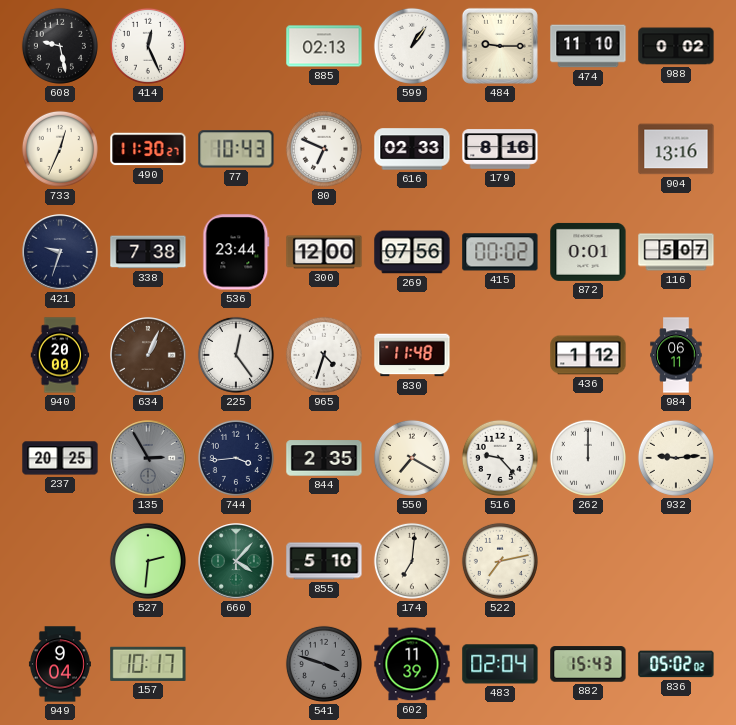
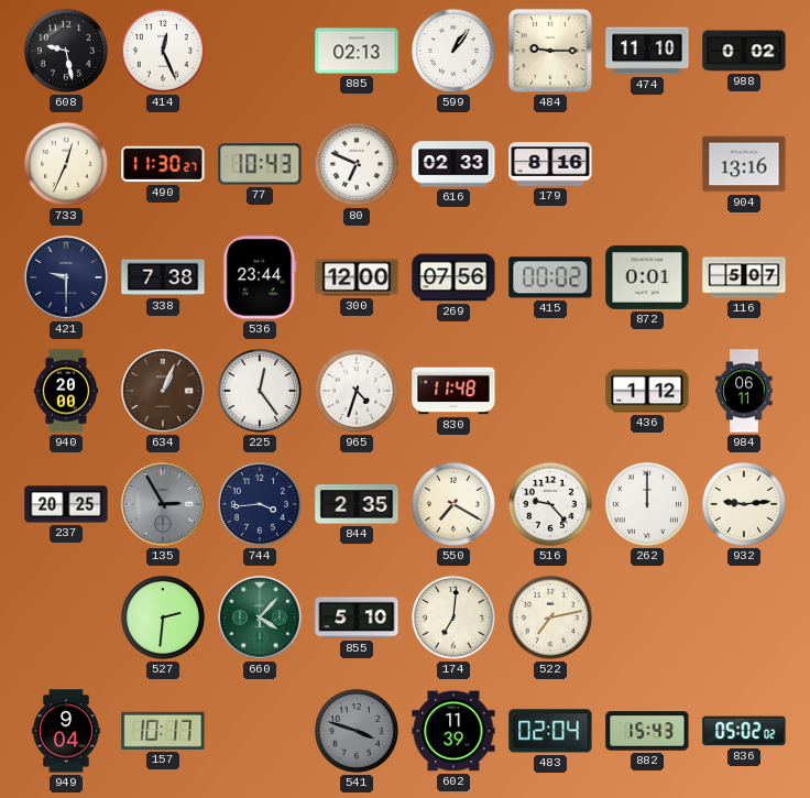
421: 9:33 -> 9:30 (66, 277)
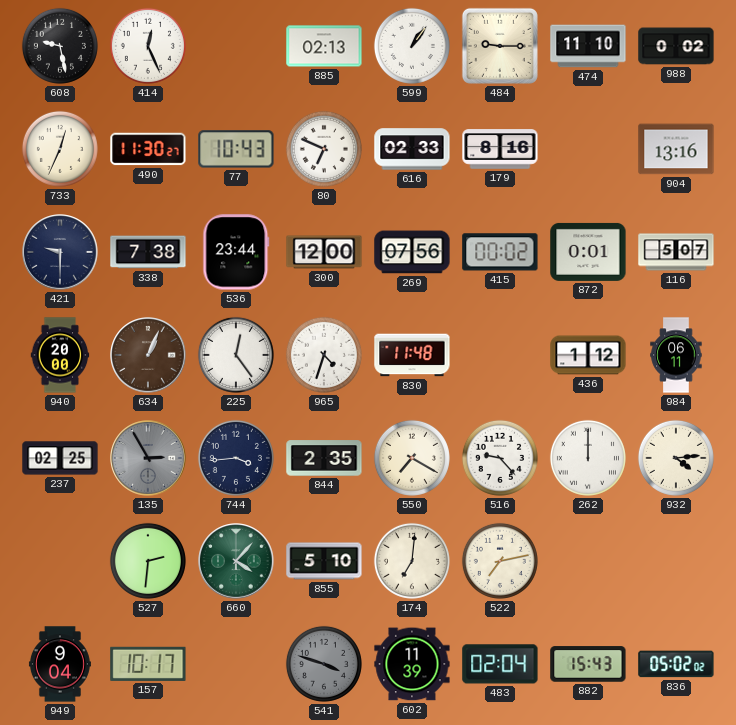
237: 20:25 -> 02:25 (60, 458)
932: 9:14 -> 4:14 (676, 458)
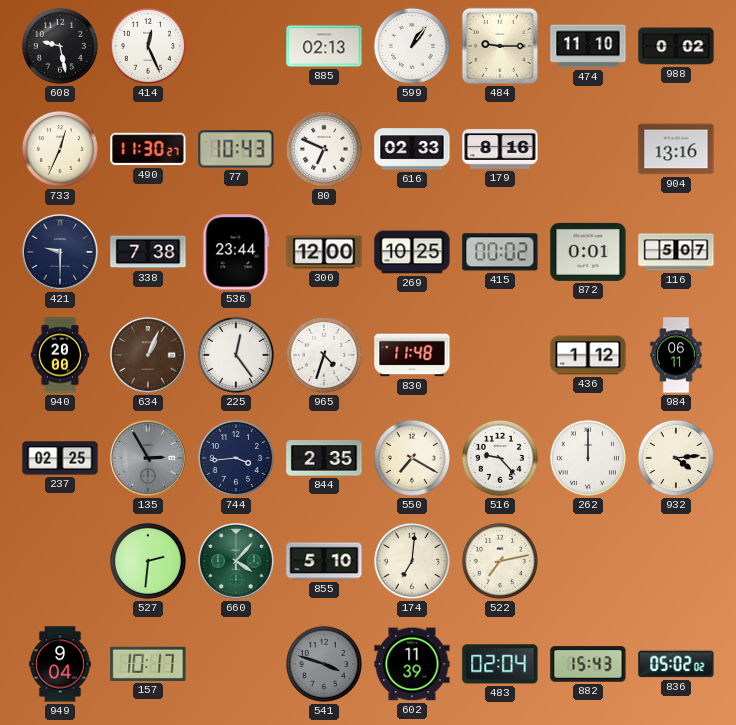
269: 07:56 -> 10:25 (412, 252)
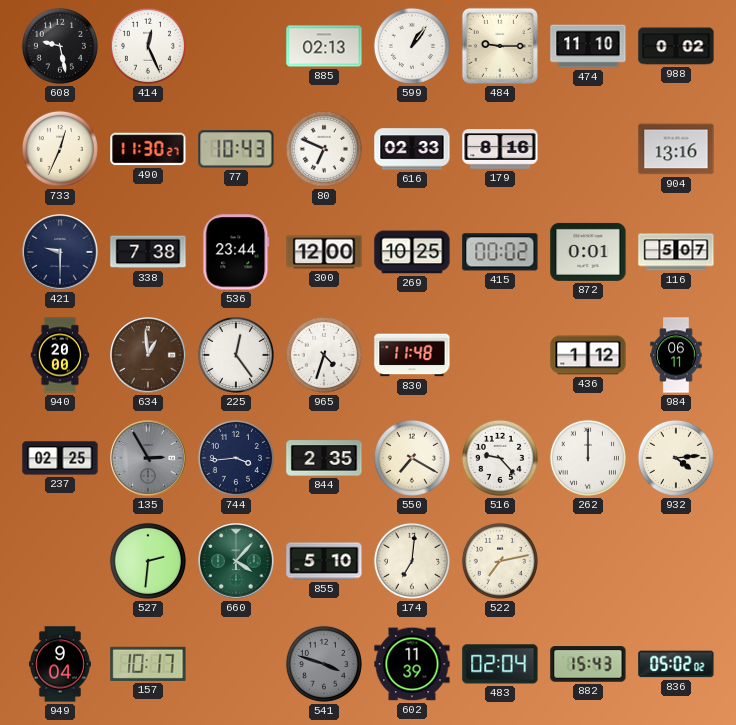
634: 1:04 -> 12:59 (148, 355)
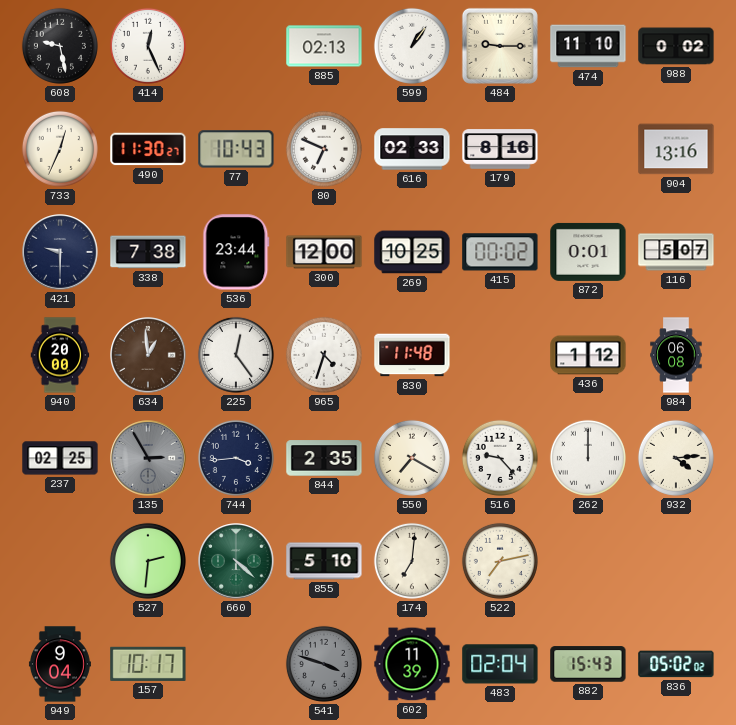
984: 06:11 -> 06:08 (676, 355)
660: 4:07 -> 4:22 (236, 561)
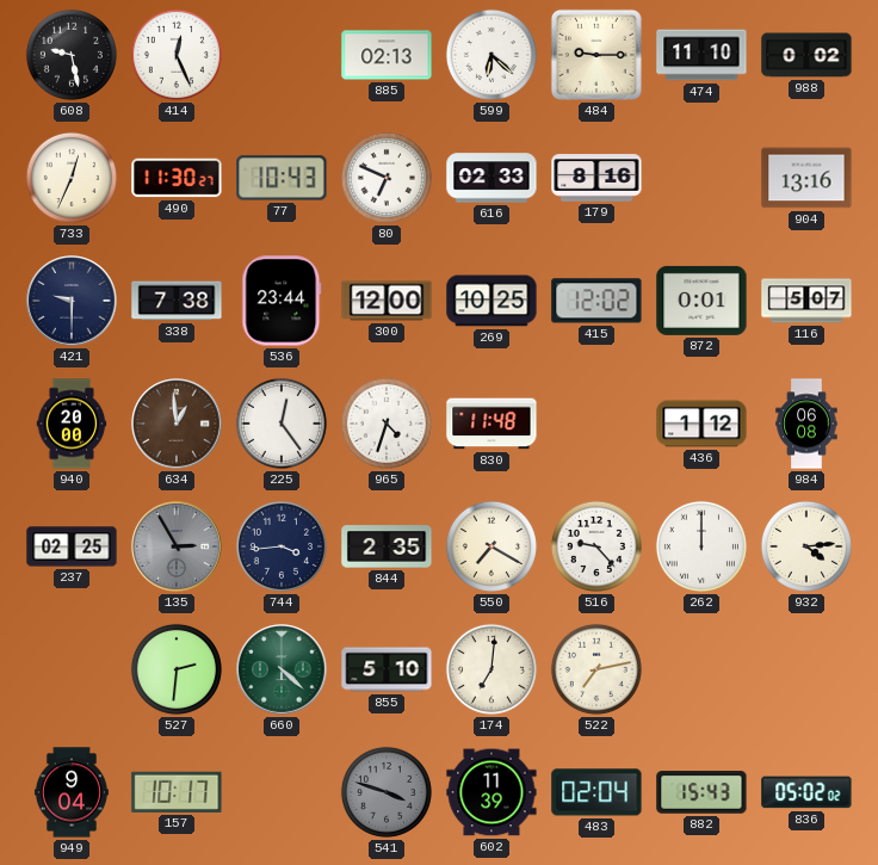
599: 1:06 -> 6:22 (491, 55)
415: 00:02 -> 12:02 (596, 301)
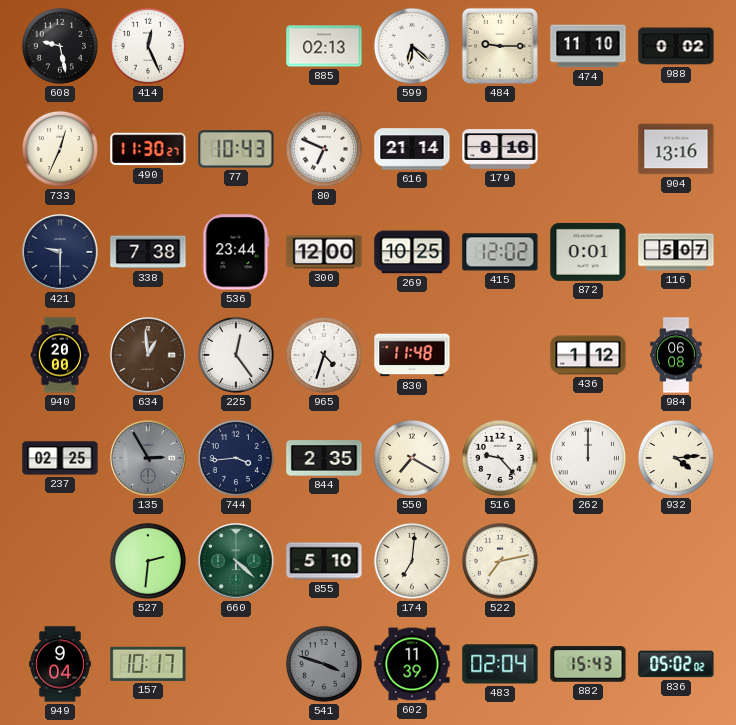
616: 02:33 -> 21:14 (412, 149)
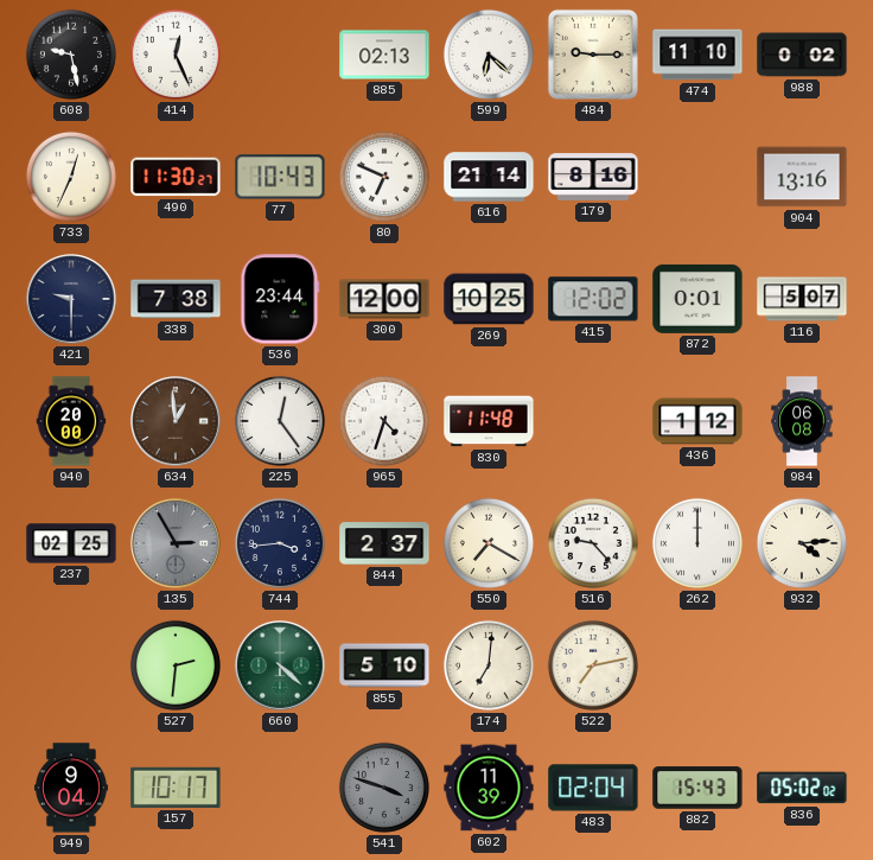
844: 2:35 -> 2:37 (384, 543)
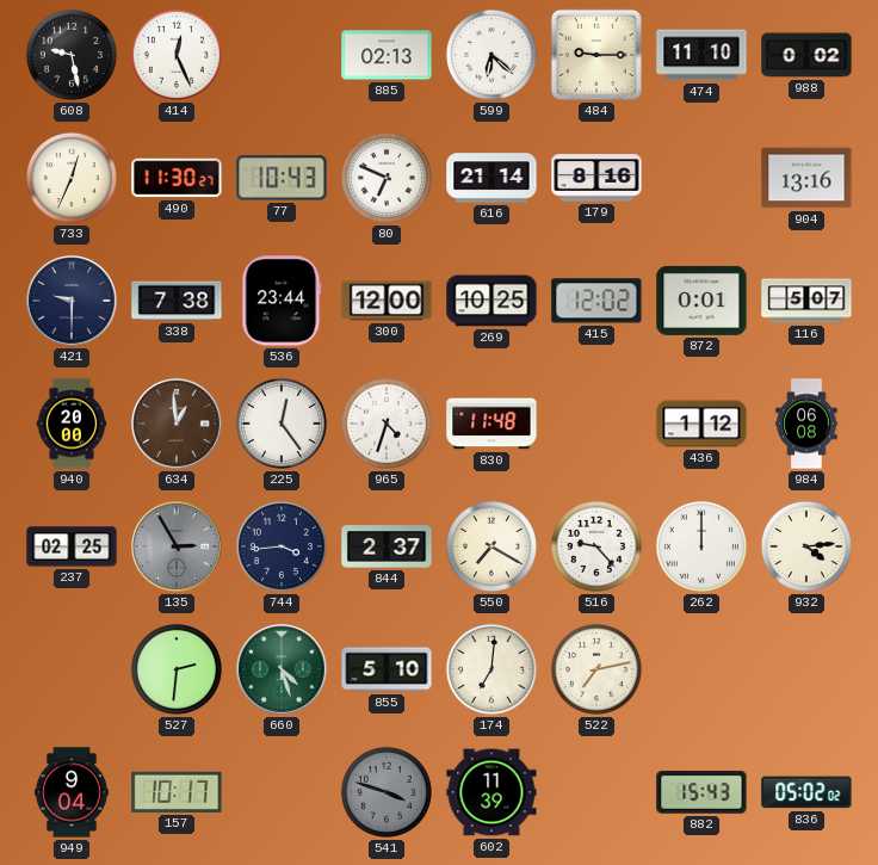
660: 4:22 -> 4:27 (282, 669)
483: 02:04 -> none (593, 788)
